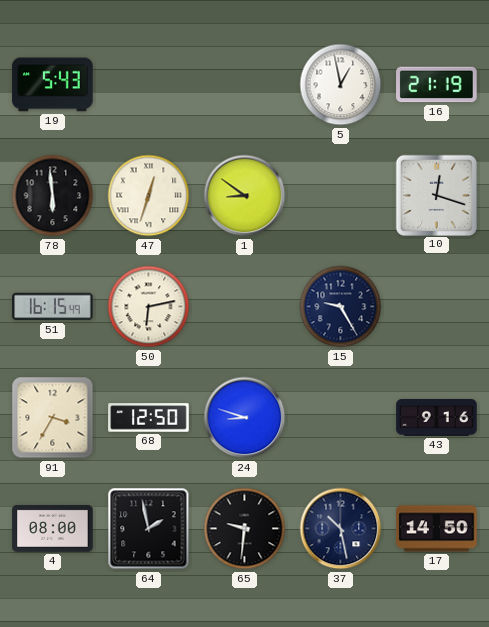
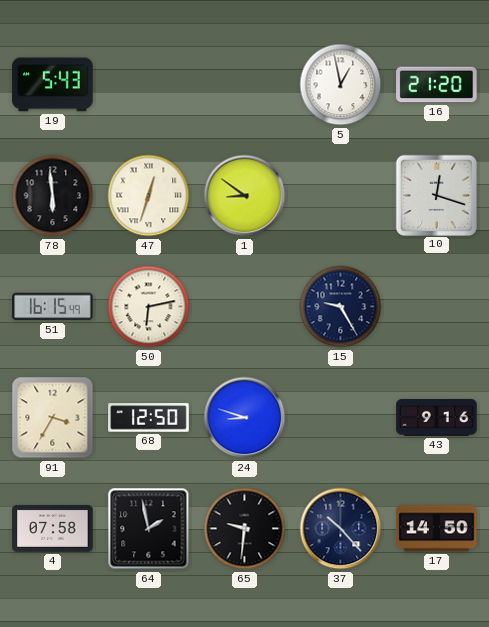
16: 21:19 -> 21:20 (437, 85)
4: 08:00 -> 07:58 (53, 528)
37: 10:28 -> 10:23 (341, 529)
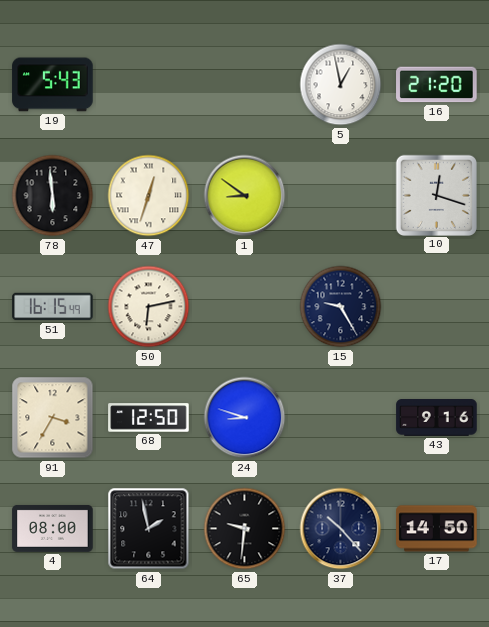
4: 07:58 -> 08:00 (53, 528)
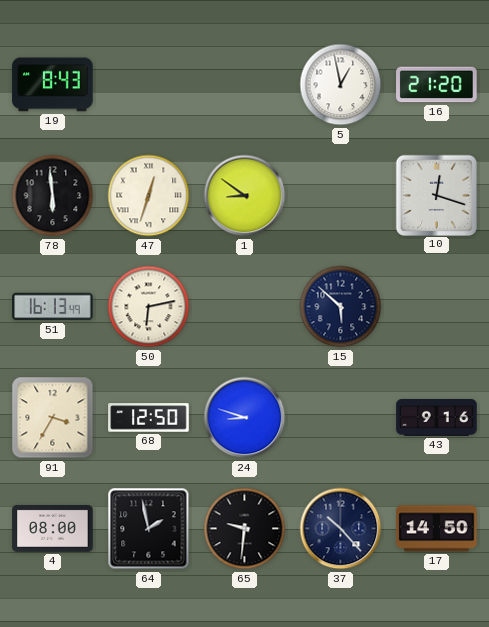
19: 5:43 -> 8:43 (53, 85)
51: 16:15 -> 16:13 (53, 307)
15: 9:25 -> 5:52 (341, 307)
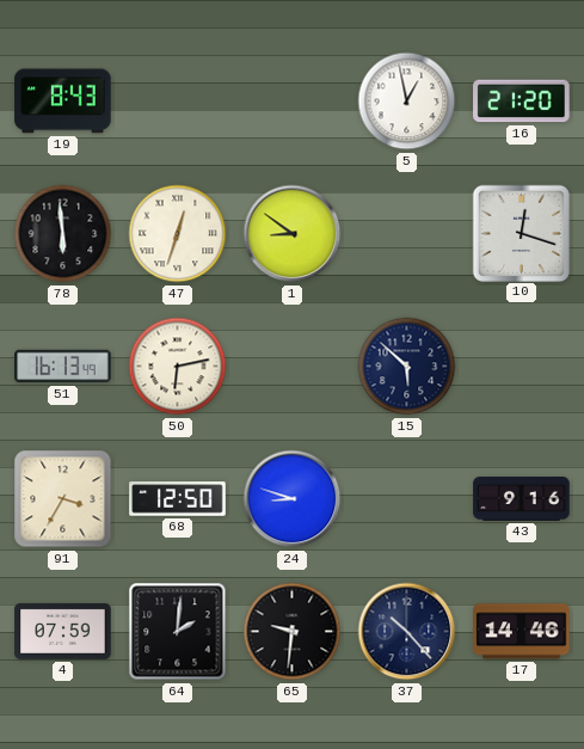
4: 08:00 -> 07:59 (63, 631)
64: 1:58 -> 2:01 (178, 632)
17: 14:50 -> 14:46 (522, 632)
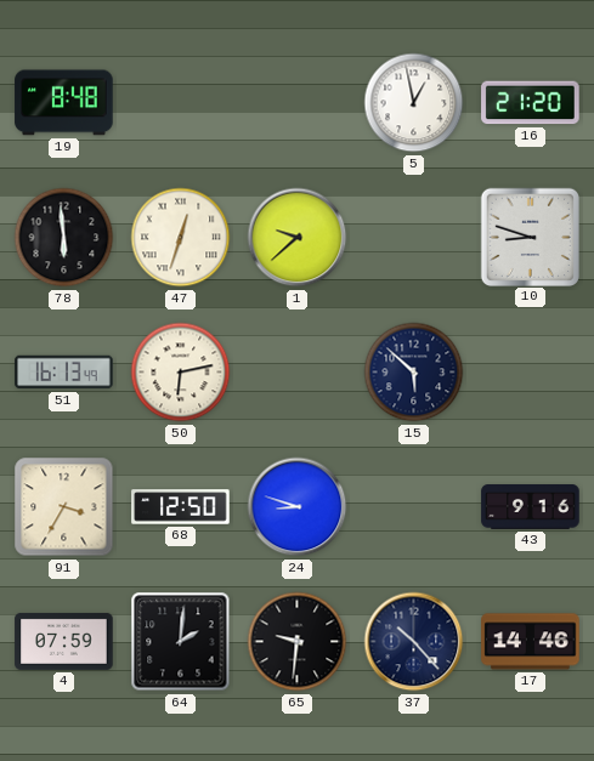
19: 8:43 -> 8:48 (64, 103)
1: 8:51 -> 9:38 (298, 238)
10: 12:18 -> 8:48 (530, 237)
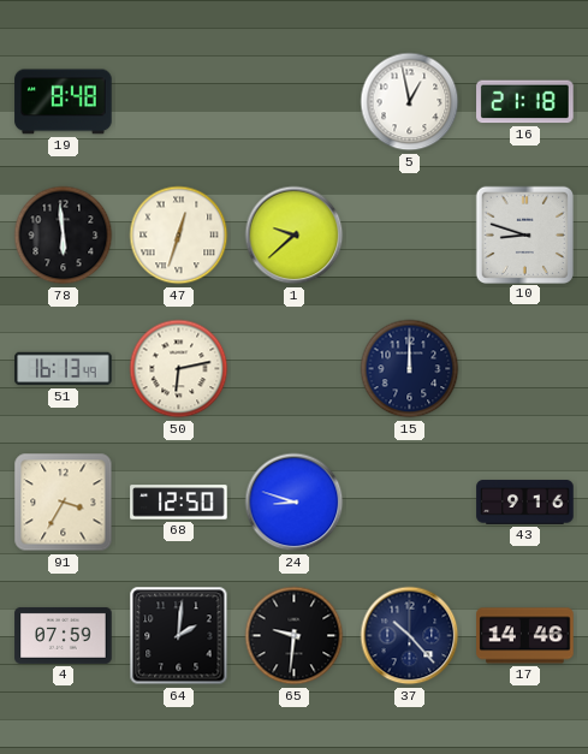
16: 21:20 -> 21:18 (525, 102)
15: 5:52 -> 12:00 (410, 369)
